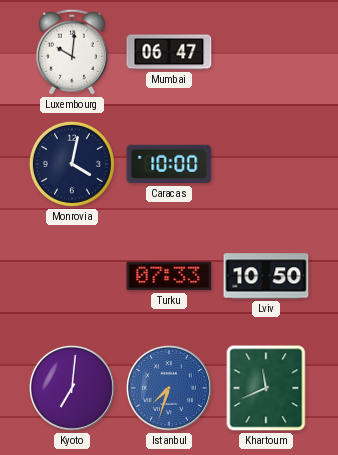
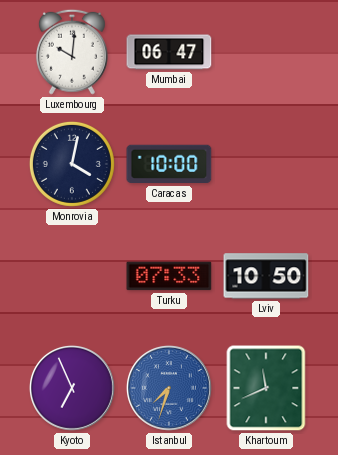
Kyoto: 7:01 -> 6:56 (72, 388)
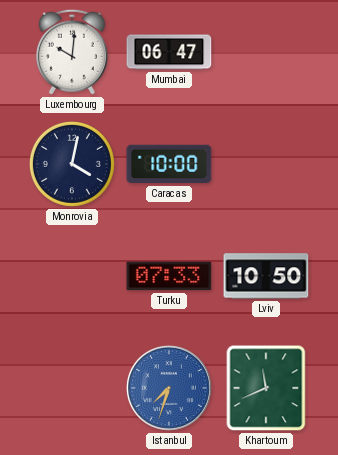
Kyoto: 6:56 -> none (72, 388)
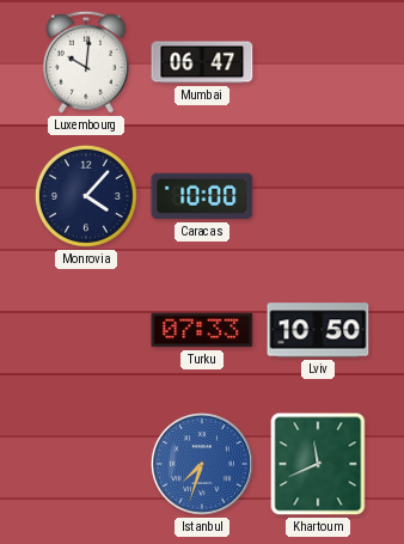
Monrovia: 4:02 -> 4:07 (86, 196)
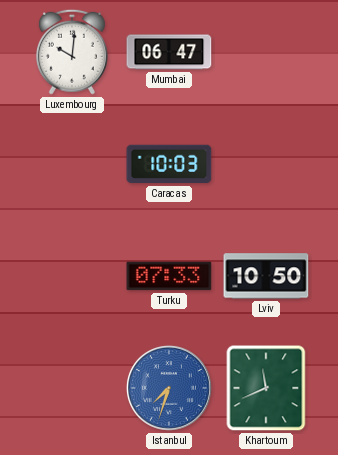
Monrovia: 4:07 -> none (86, 196)
Caracas: 10:00 -> 10:03 (169, 164)
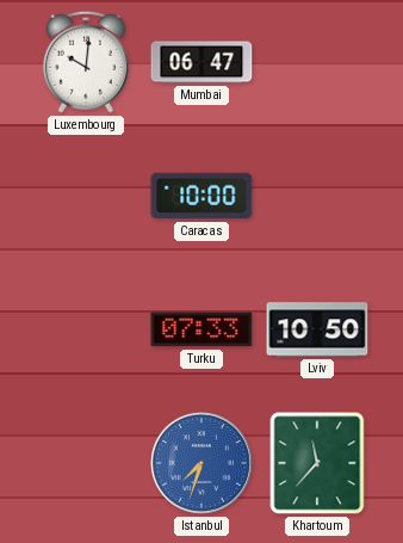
Caracas: 10:03 -> 10:00 (201, 196)
Khartoum: 11:41 -> 11:37 (317, 463)
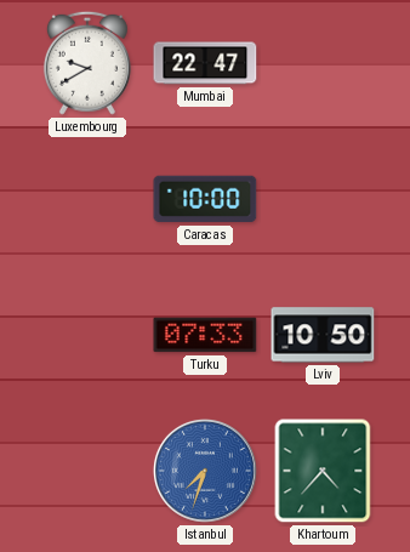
Luxembourg: 10:01 -> 9:40 (87, 63)
Mumbai: 06:47 -> 22:47 (205, 63)
Khartoum: 11:37 -> 4:37 (323, 471)
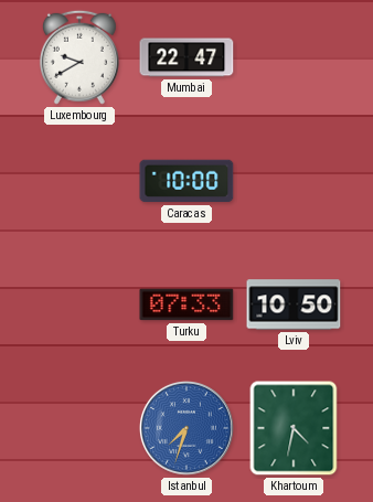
Khartoum: 4:37 -> 4:32 (294, 428)
